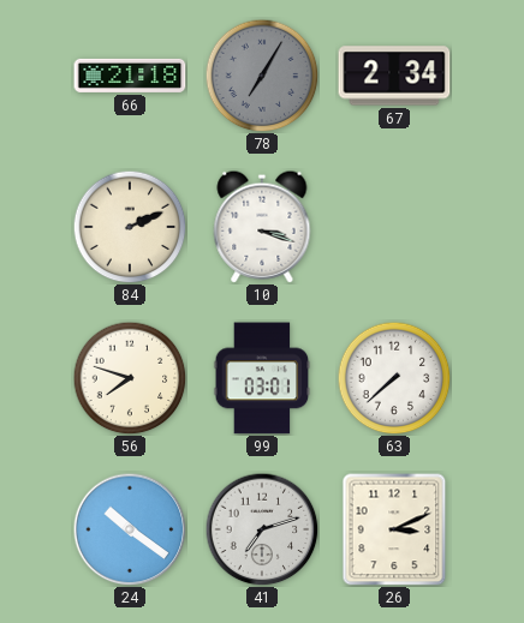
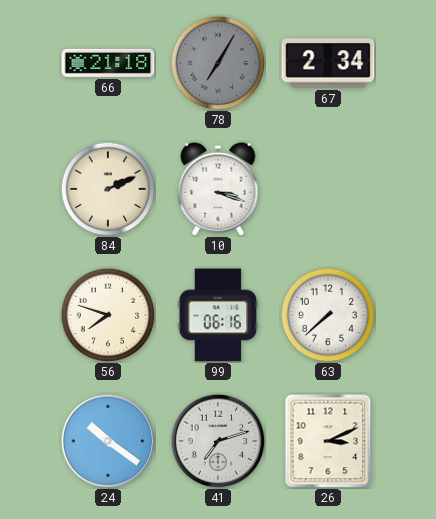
99: 03:01 -> 06:16 (218, 315)
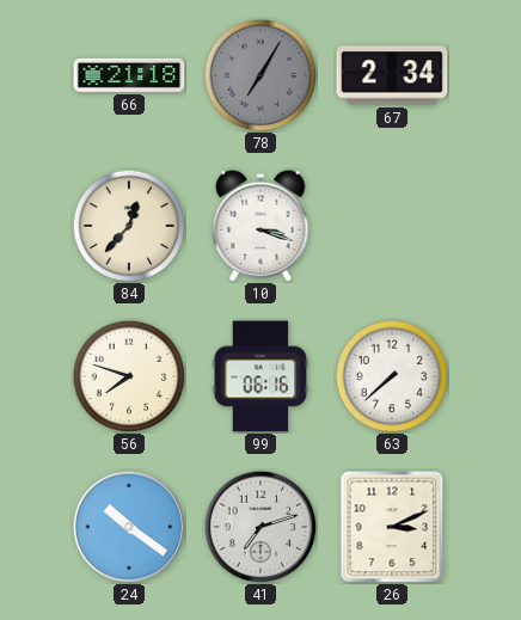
84: 2:11 -> 12:37 (129, 226)
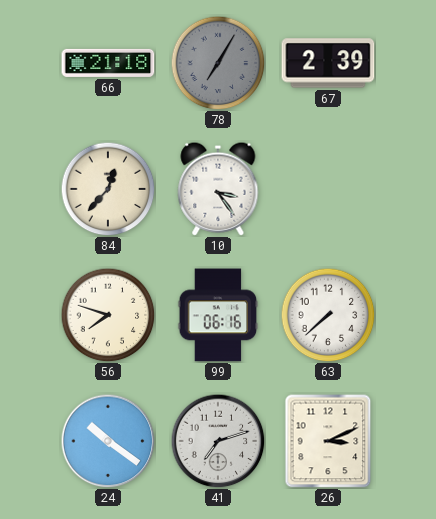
67: 2:34 -> 2:39 (328, 63)
10: 3:18 -> 3:24 (218, 189)
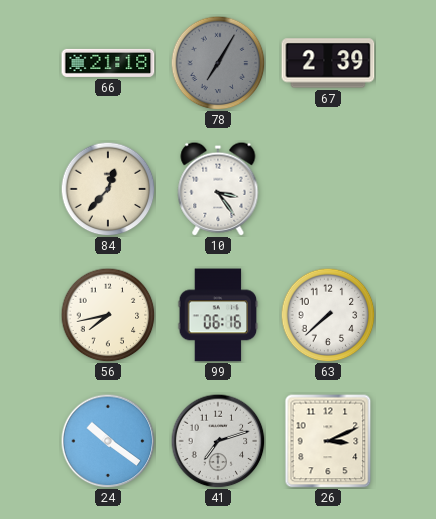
56: 7:48 -> 7:43 (108, 315)
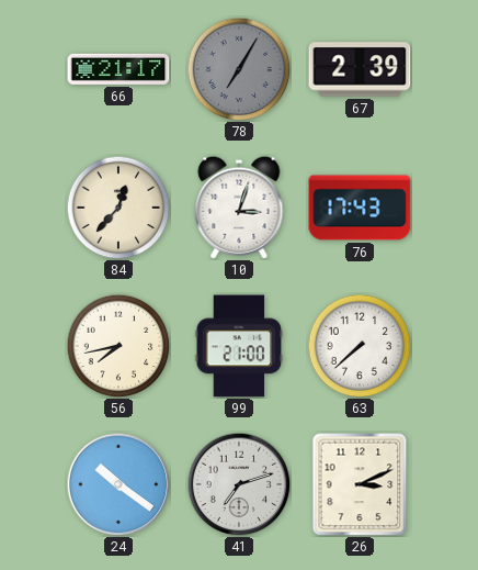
66: 21:18 -> 21:17 (118, 69)
10: 3:24 -> 3:03 (239, 208)
76: none -> 17:43 (360, 208)
99: 06:16 -> 21:00 (239, 346)
